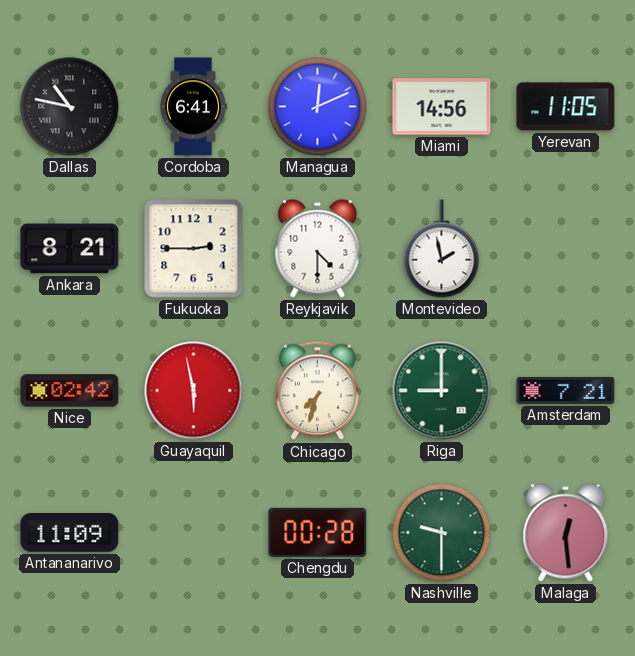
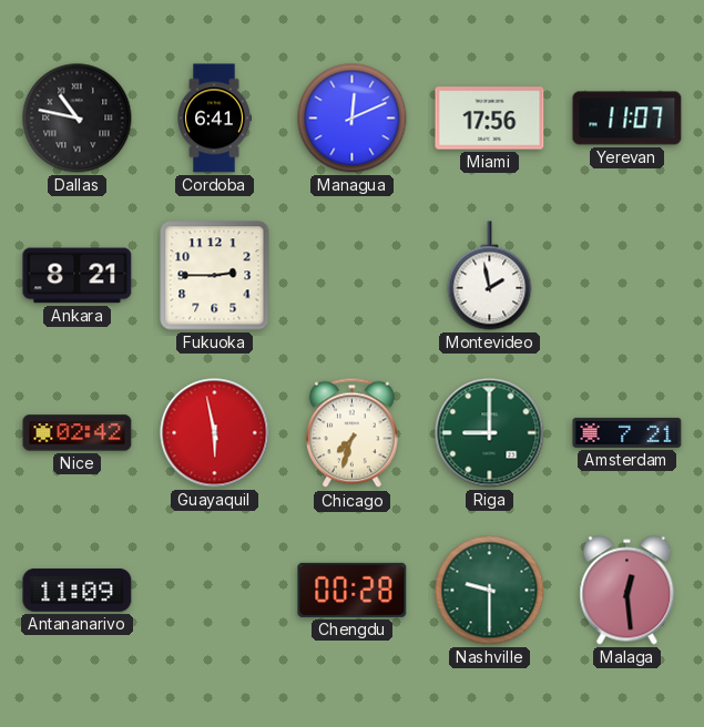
Miami: 14:56 -> 17:56 (490, 119)
Yerevan: 11:05 -> 11:07 (628, 119)
Reykjavik: 4:30 -> none (318, 249)
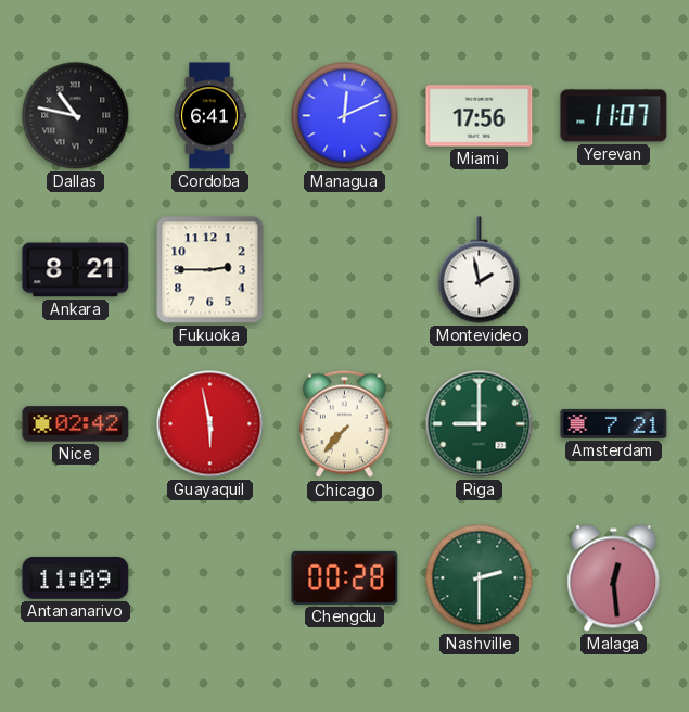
Chicago: 7:33 -> 7:37 (345, 424)
Nashville: 9:30 -> 2:30 (480, 578)
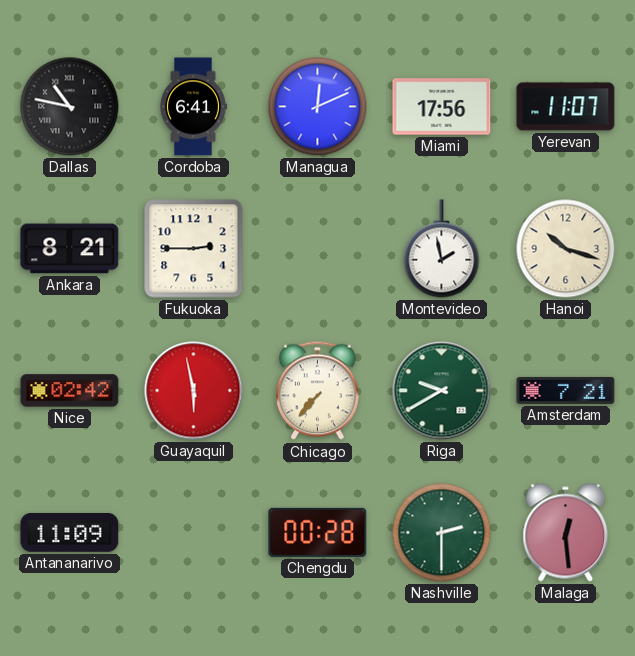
Hanoi: none -> 10:18 (566, 249)
Riga: 9:00 -> 9:40 (442, 391)
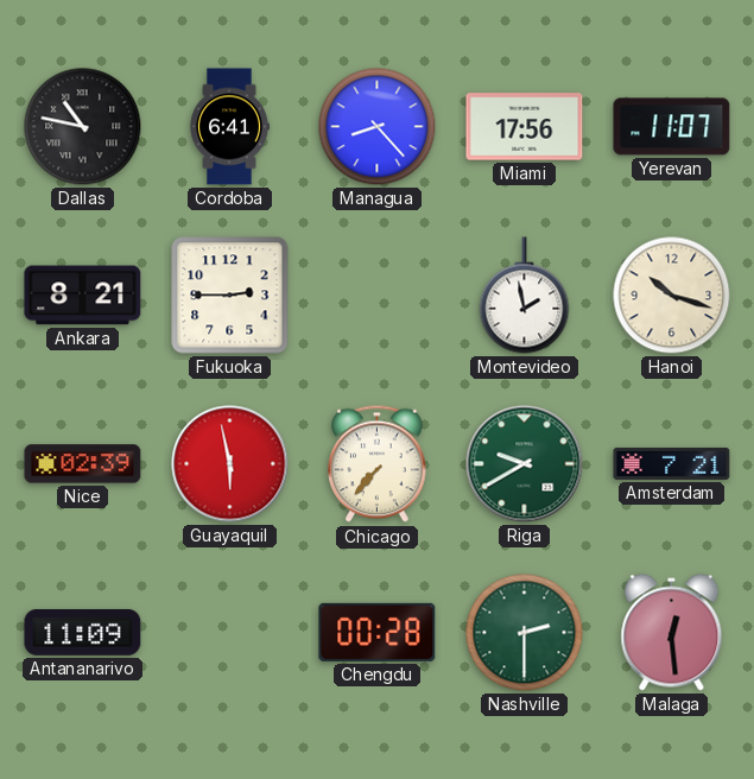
Managua: 12:11 -> 8:23 (378, 127)
Nice: 02:42 -> 02:39 (83, 464)
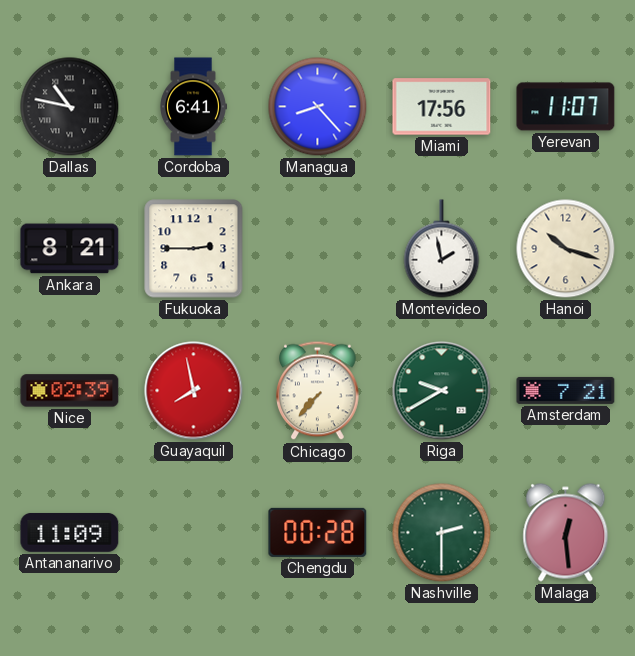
Guayaquil: 5:58 -> 7:58 (194, 391)
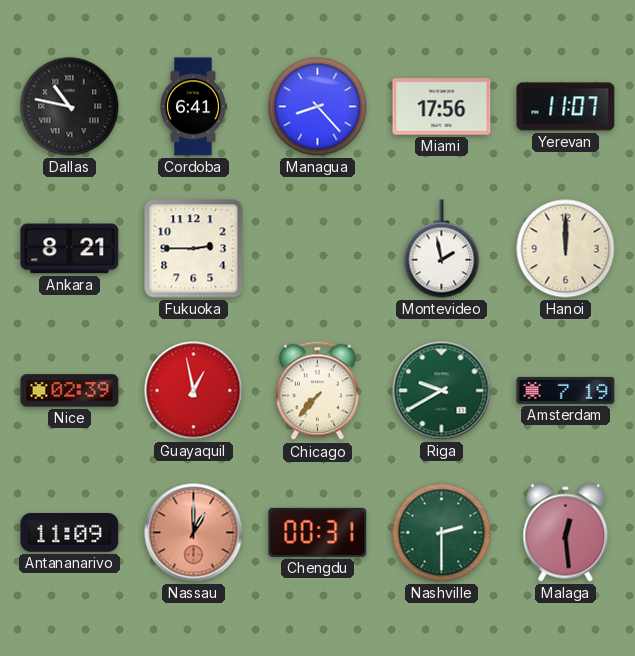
Hanoi: 10:18 -> 12:00 (566, 249)
Guayaquil: 7:58 -> 12:58 (194, 391)
Amsterdam: 7:21 -> 7:19 (566, 390)
Nassau: none -> 1:00 (194, 533)
Chengdu: 00:28 -> 00:31 (318, 532)
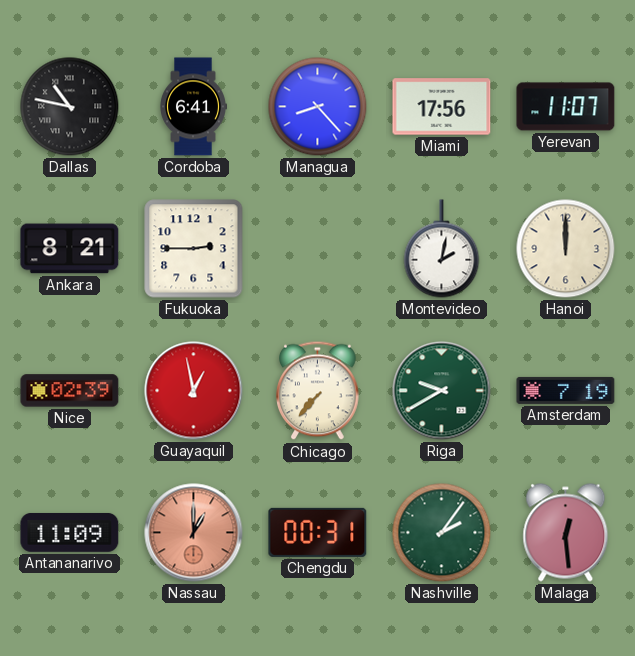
Montevideo: 1:58 -> 2:02 (442, 249)
Nashville: 2:30 -> 2:06 (442, 533)
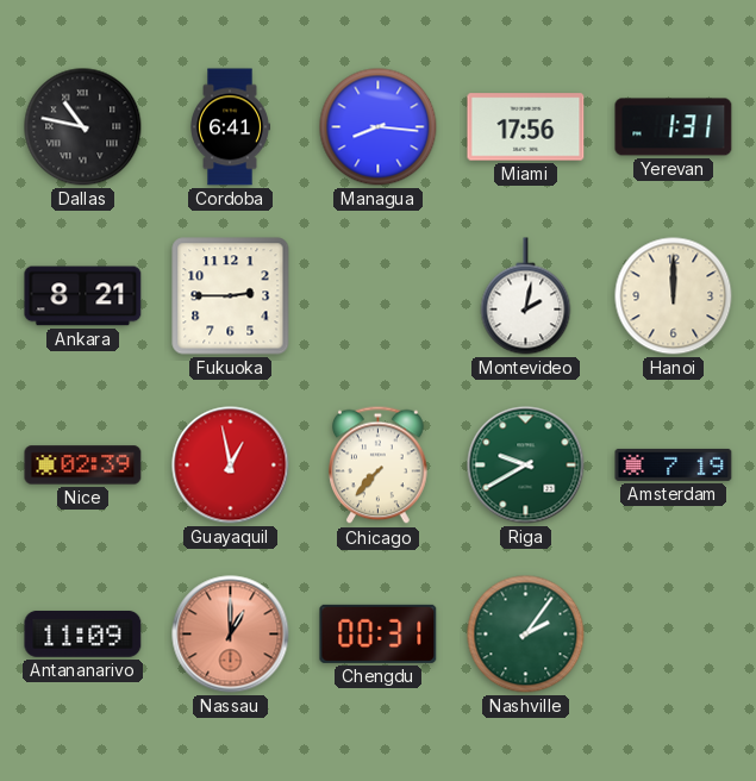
Managua: 8:23 -> 8:16 (379, 127)
Yerevan: 11:07 -> 1:31 (674, 127)
Malaga: 12:29 -> none (566, 533)
